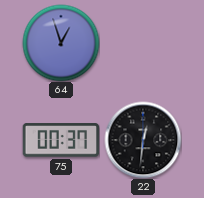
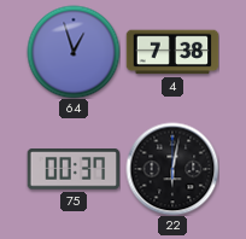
4: none -> 7:38 (172, 52)
22: 12:31 -> 6:02 (172, 169)
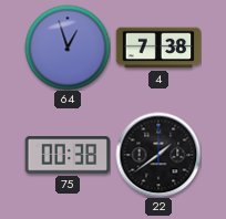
75: 00:37 -> 00:38 (68, 155)
22: 6:02 -> 1:39 (158, 155)
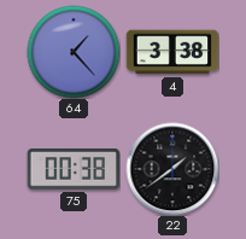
64: 12:57 -> 1:23 (74, 52)
4: 7:38 -> 3:38 (172, 52)
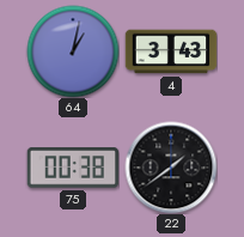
64: 1:23 -> 1:02 (73, 51)
4: 3:38 -> 3:43 (171, 51)
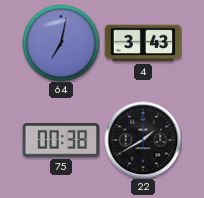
64: 1:02 -> 7:02 (61, 43)
22: 1:39 -> 1:40 (143, 140)
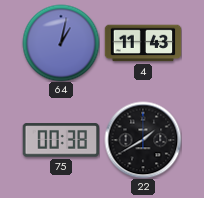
64: 7:02 -> 1:02 (61, 43)
4: 3:43 -> 11:43 (143, 43)
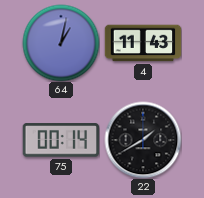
75: 00:38 -> 00:14 (61, 140)
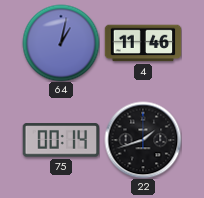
4: 11:43 -> 11:46 (143, 43)
22: 1:40 -> 1:42 (143, 140)
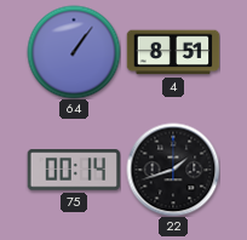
64: 1:02 -> 1:06 (74, 52)
4: 11:46 -> 8:51 (173, 52)
